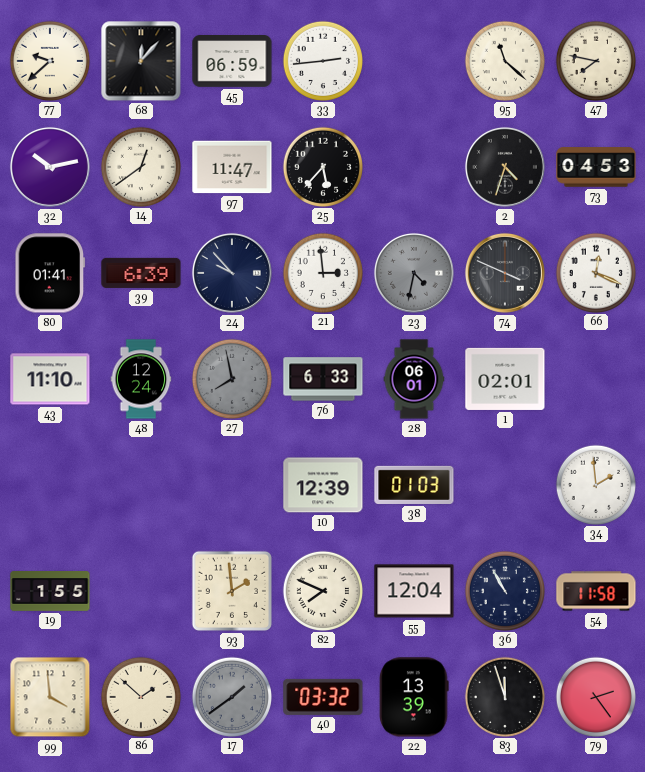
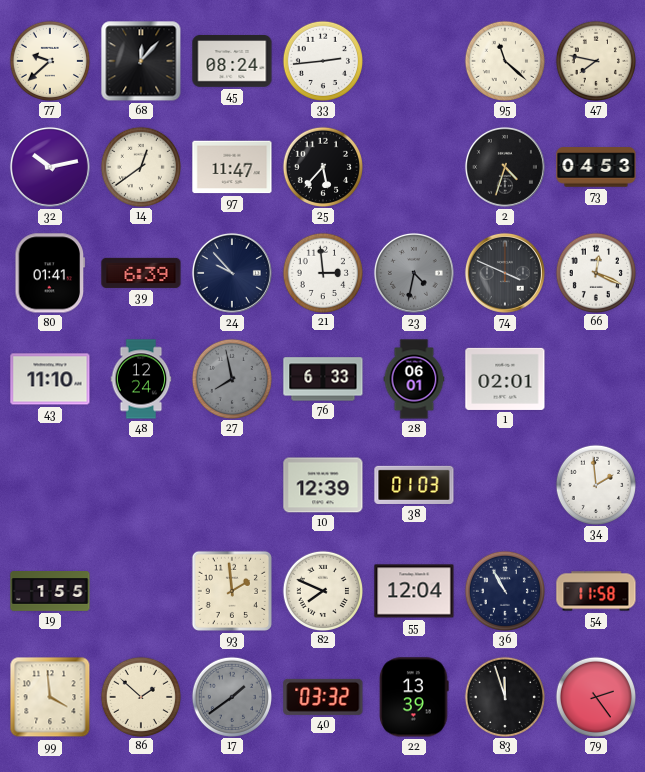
45: 06:59 -> 08:24 (232, 61)
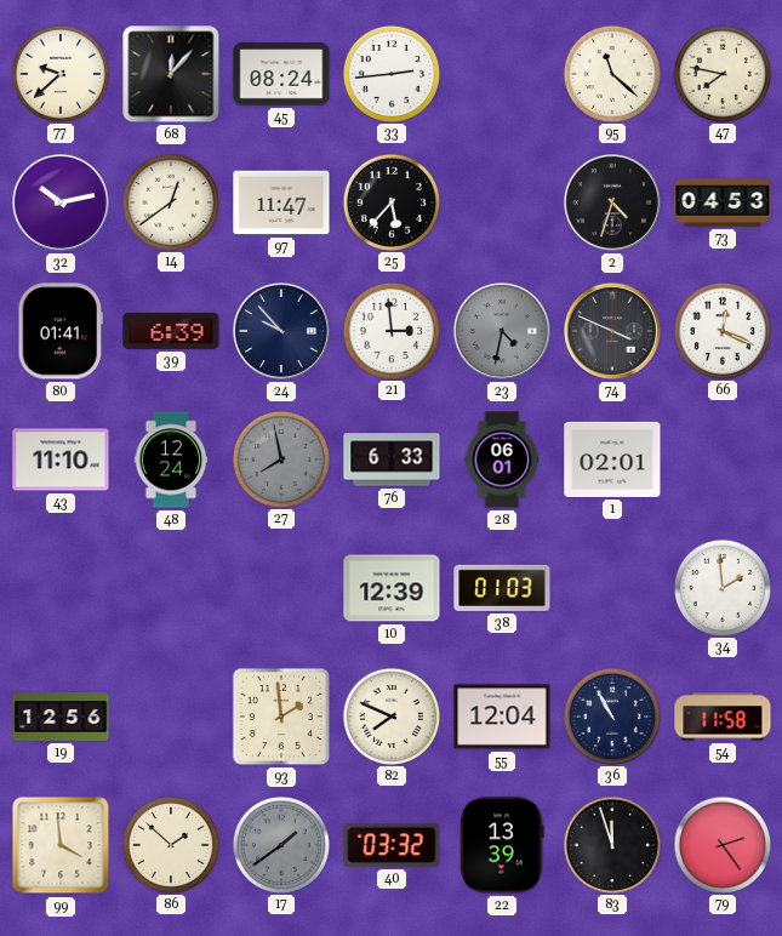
19: 1:55 -> 12:56 (61, 717)
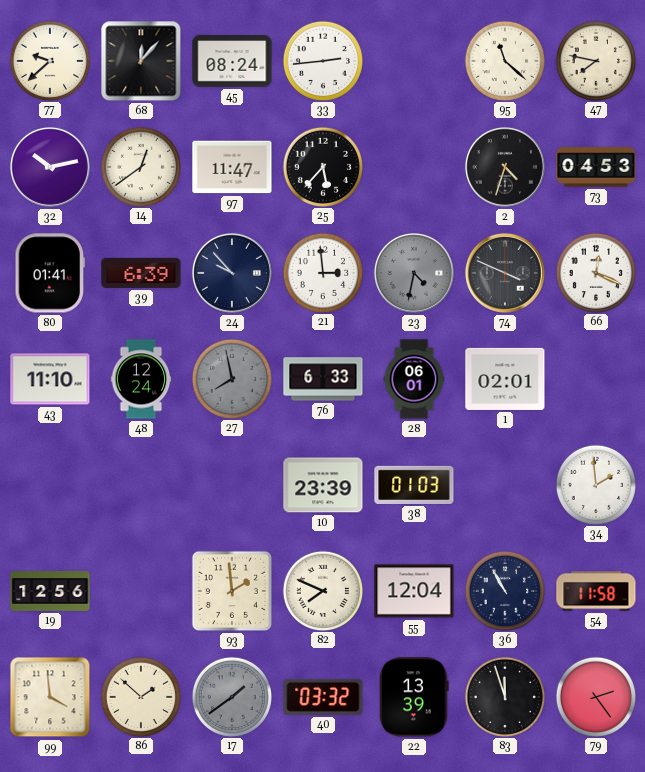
10: 12:39 -> 23:39 (323, 485)
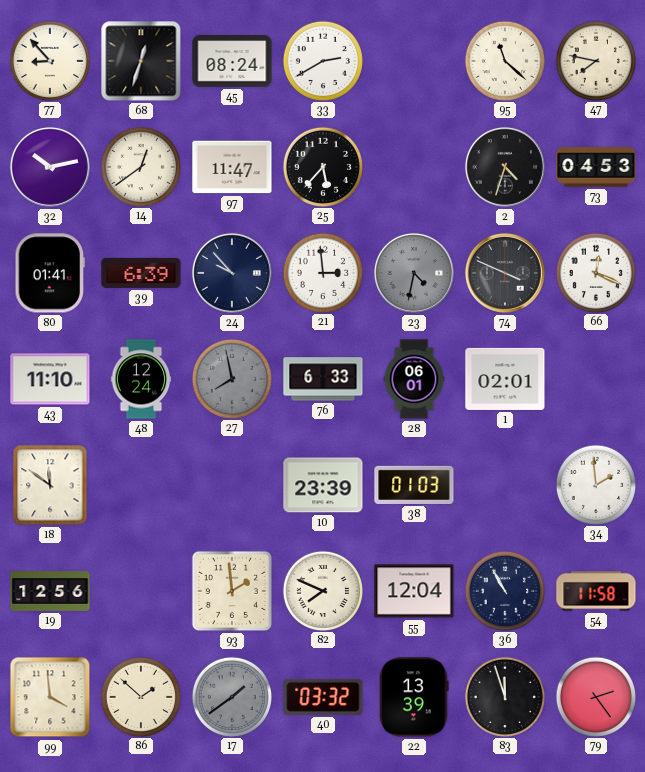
77: 9:38 -> 8:53 (49, 60)
68: 12:07 -> 12:33 (141, 61)
33: 2:44 -> 2:40 (322, 60)
18: none -> 11:51 (50, 485)
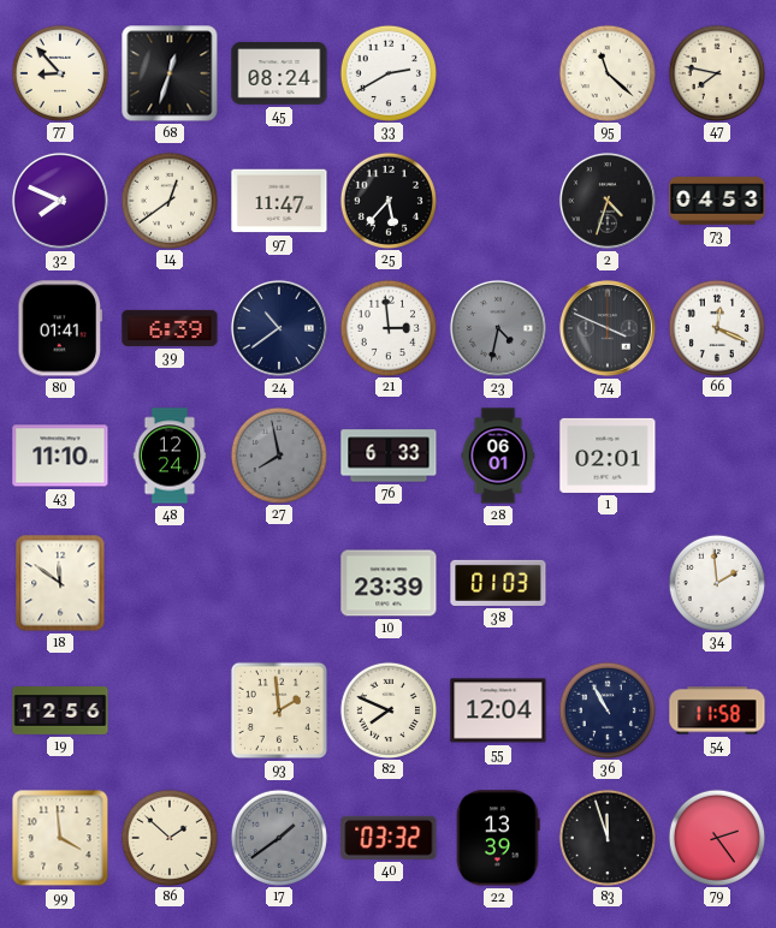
32: 10:13 -> 7:49 (60, 201)
24: 9:53 -> 10:39 (279, 328)
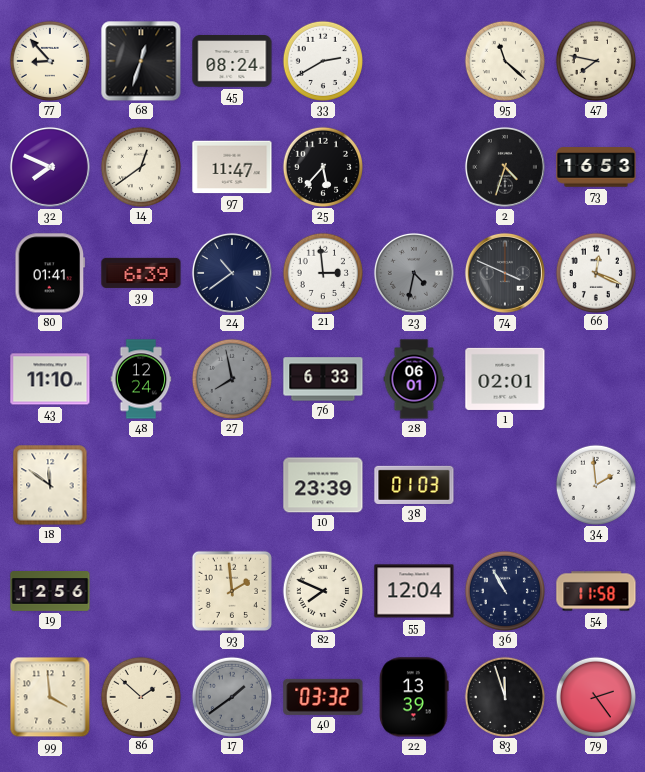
73: 04:53 -> 16:53 (596, 167)
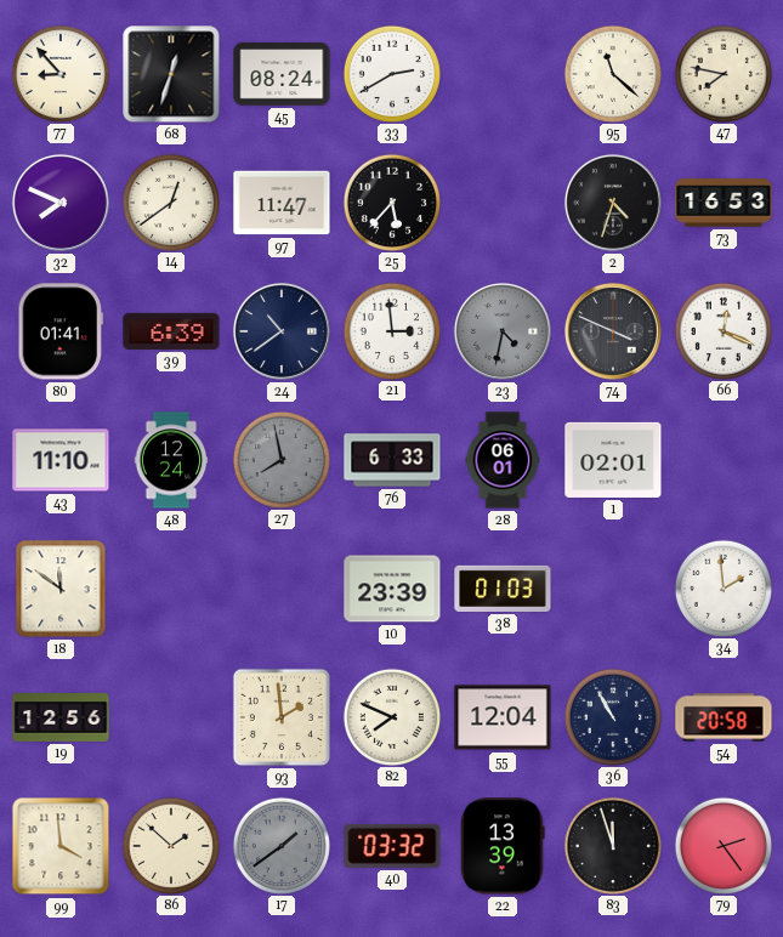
54: 11:58 -> 20:58 (724, 717)
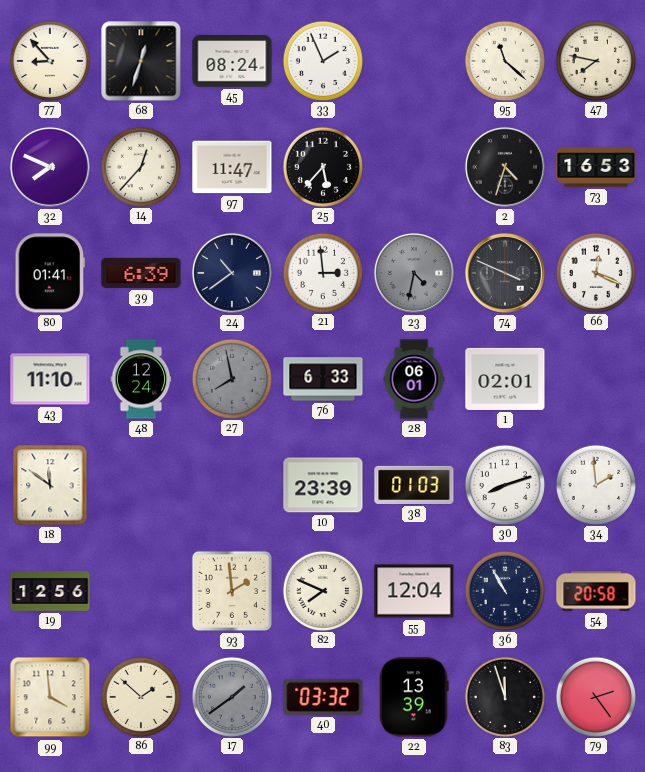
33: 2:40 -> 1:56 (322, 60)
14: 12:39 -> 12:37 (140, 166)
30: none -> 8:12 (504, 484)
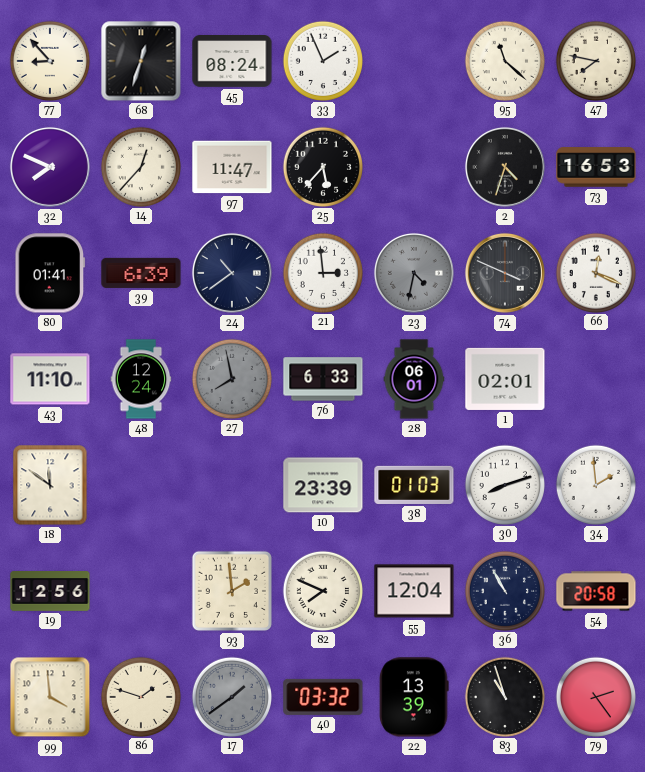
86: 1:52 -> 1:48 (140, 696)
83: 11:57 -> 10:57 (504, 696)
